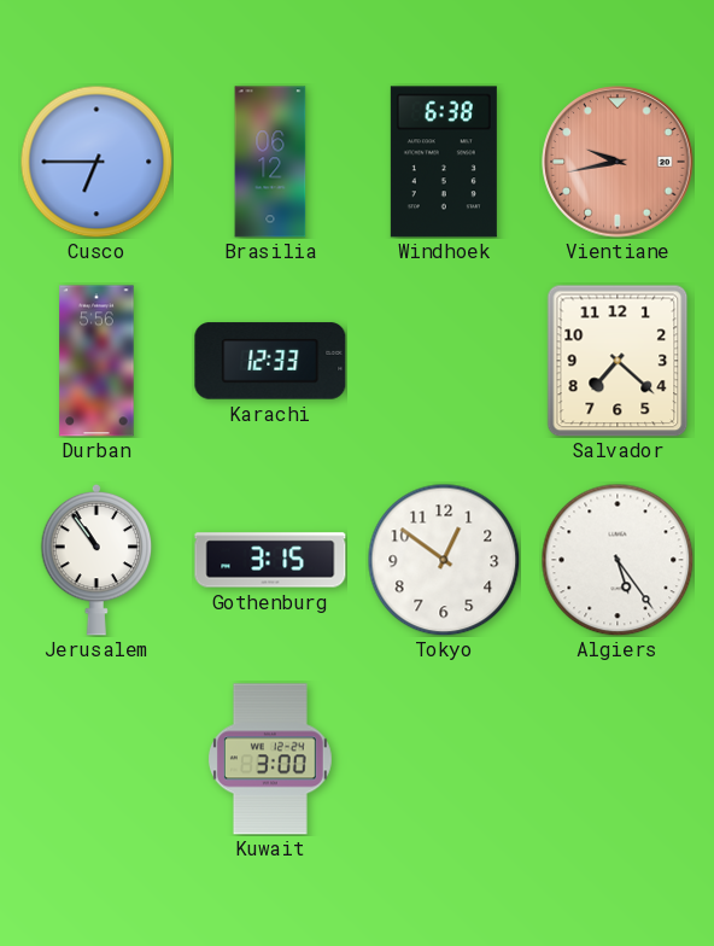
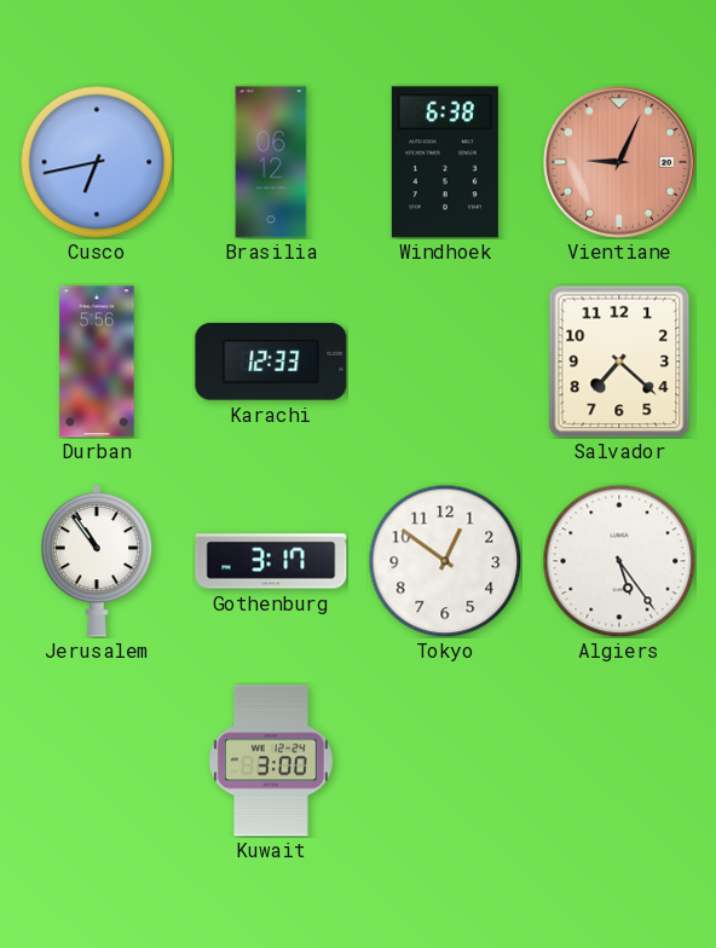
Cusco: 6:45 -> 6:43 (97, 162)
Vientiane: 9:43 -> 9:04 (619, 162)
Gothenburg: 3:15 -> 3:17 (271, 561)
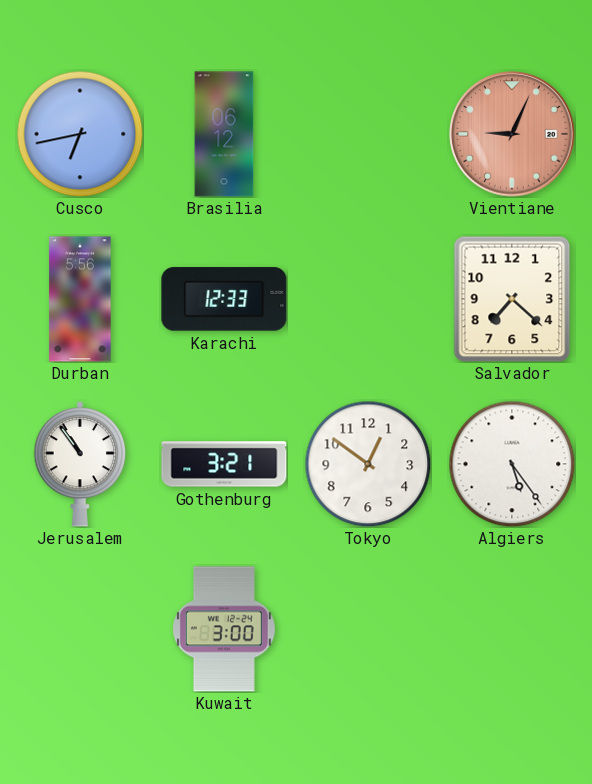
Windhoek: 6:38 -> none (445, 162)
Gothenburg: 3:17 -> 3:21 (224, 464)
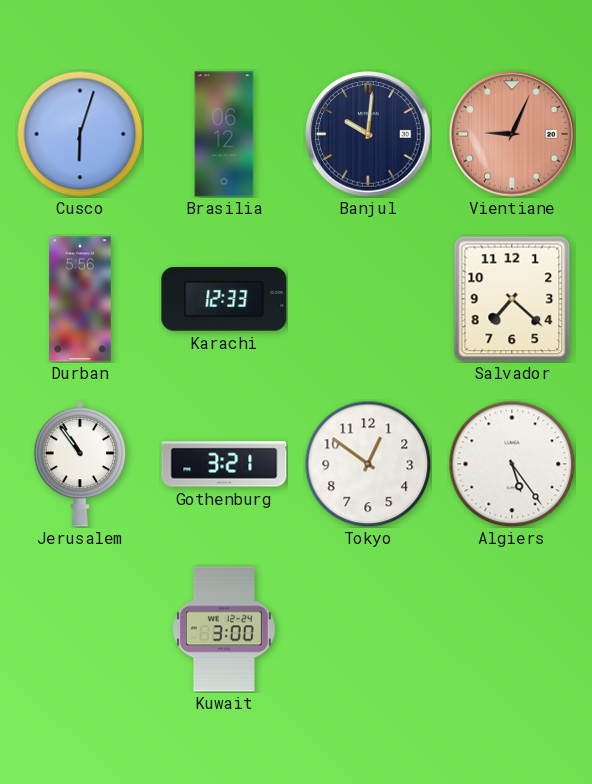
Cusco: 6:43 -> 6:03 (80, 134)
Banjul: none -> 10:01 (368, 134)
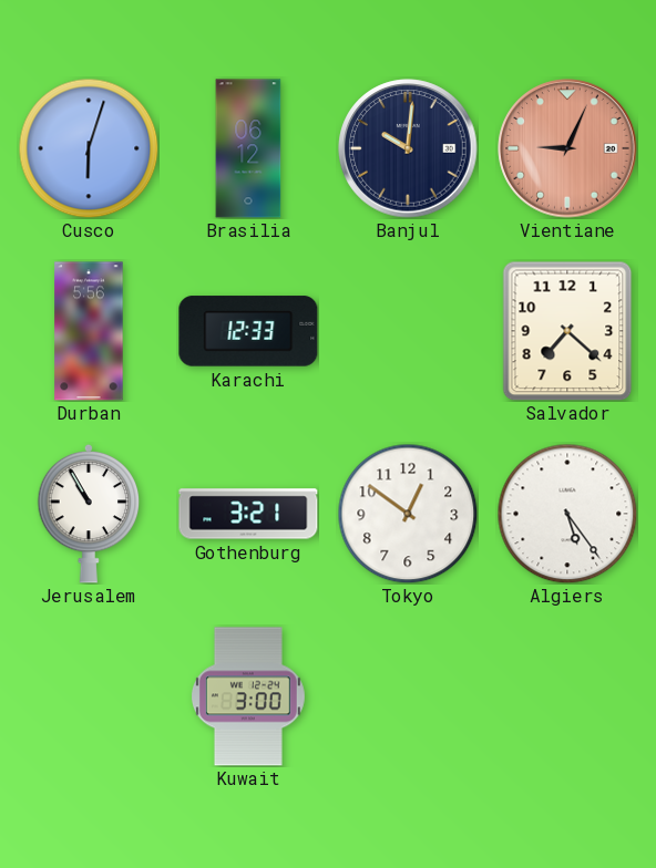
Jerusalem: 10:54 -> 10:55 (89, 514)
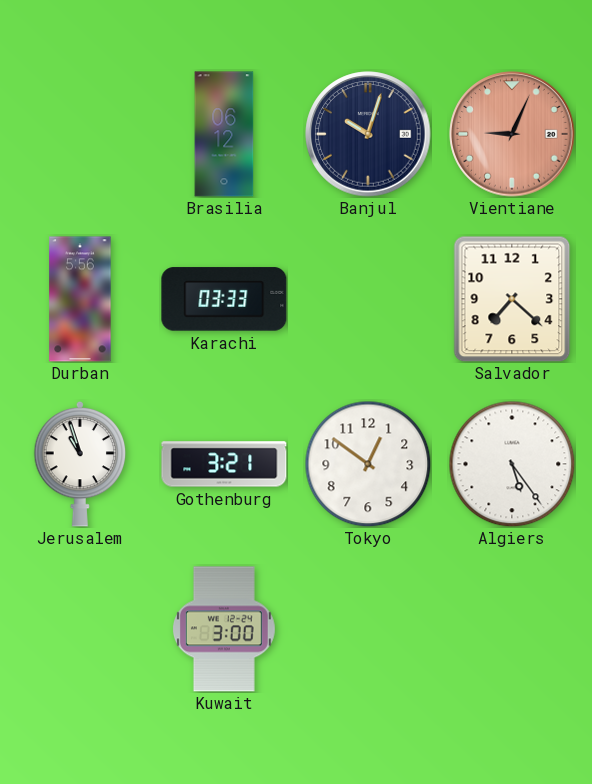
Cusco: 6:03 -> none (89, 148)
Banjul: 10:01 -> 10:03 (368, 134)
Karachi: 12:33 -> 03:33 (224, 299)
Jerusalem: 10:55 -> 10:57 (80, 464)
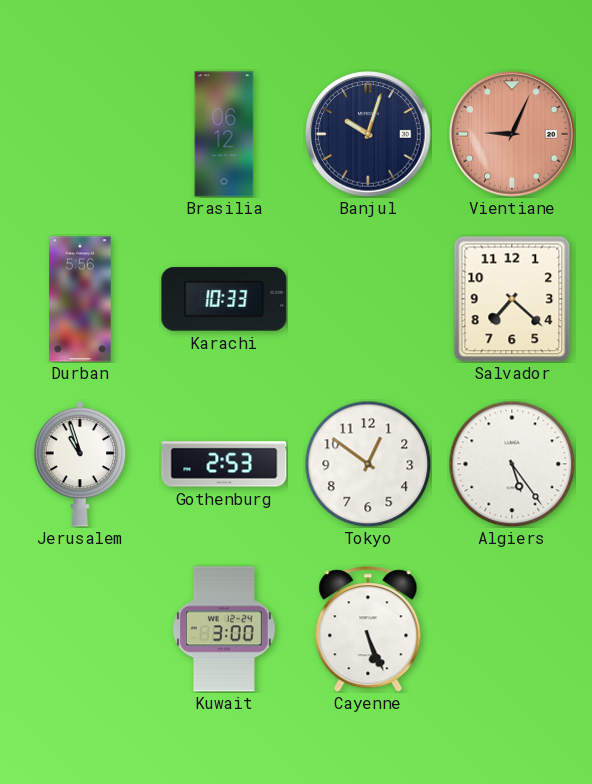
Karachi: 03:33 -> 10:33 (224, 299)
Gothenburg: 3:21 -> 2:53 (224, 464)
Cayenne: none -> 5:26 (368, 629)
